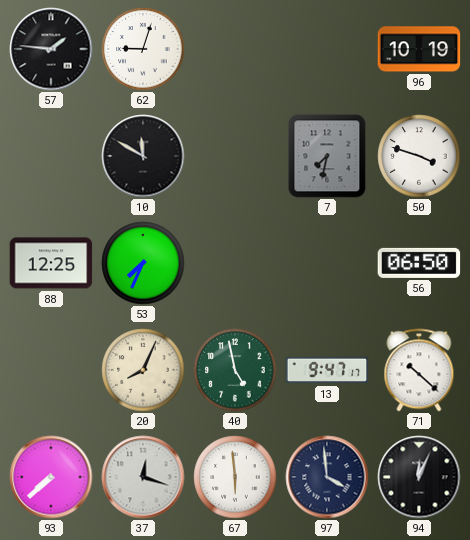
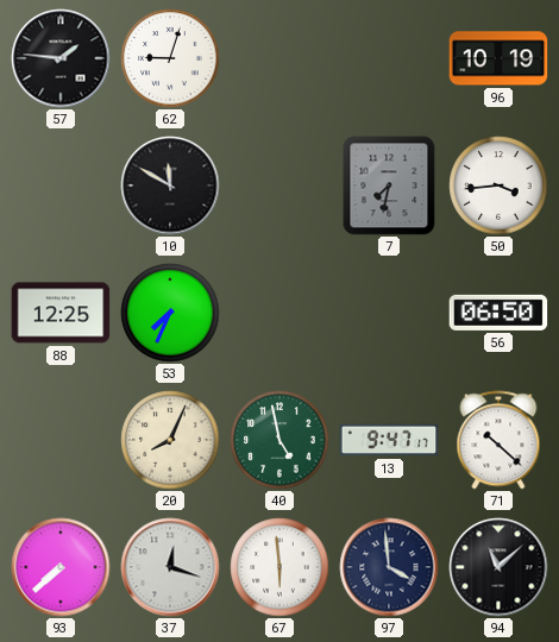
50: 3:48 -> 3:44 (498, 185)
94: 12:04 -> 11:08 (498, 567)
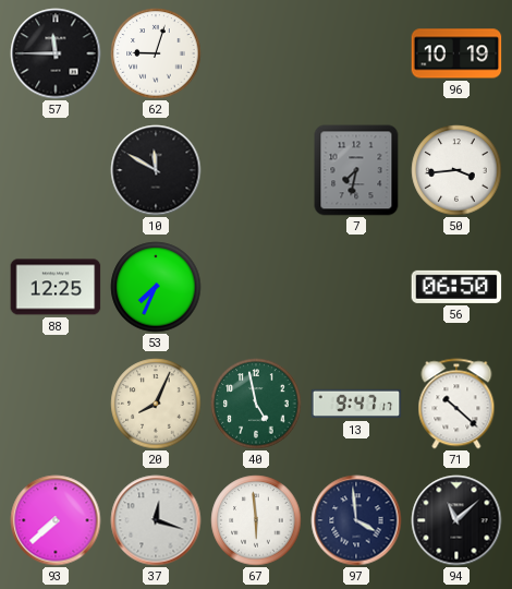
57: 1:46 -> 11:45 (56, 53)
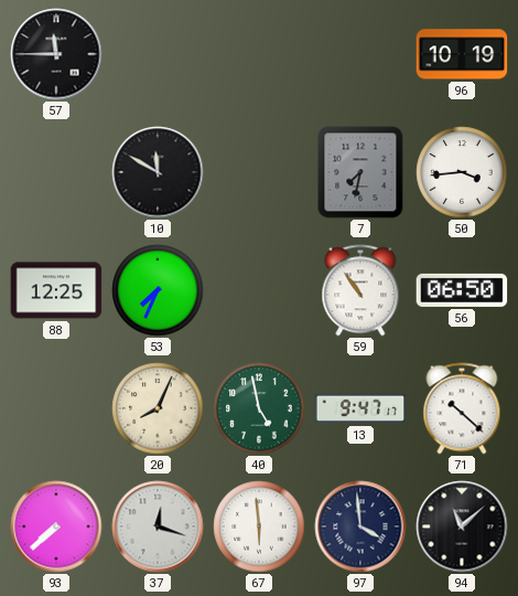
62: 9:03 -> none (156, 53)
59: none -> 10:54 (360, 290)
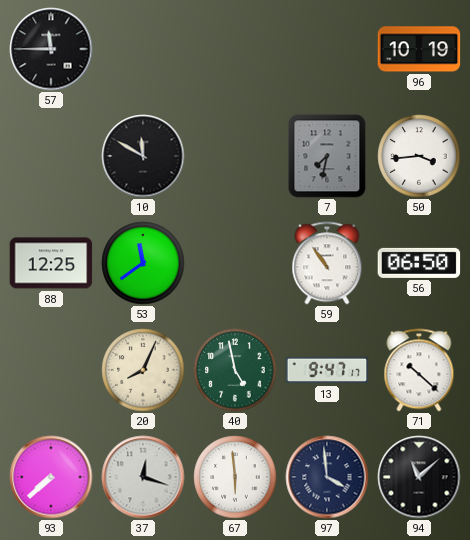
53: 7:34 -> 11:39 (143, 263)
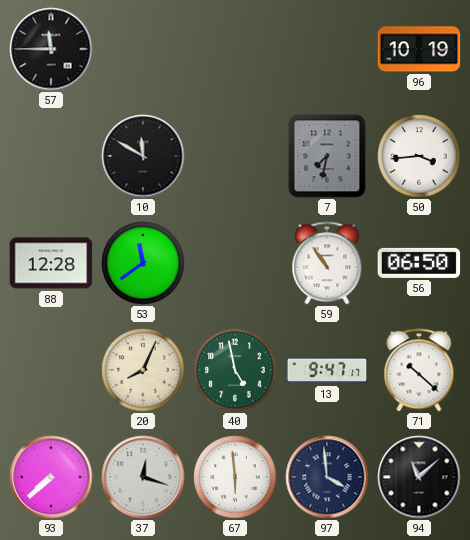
88: 12:25 -> 12:28 (51, 263)
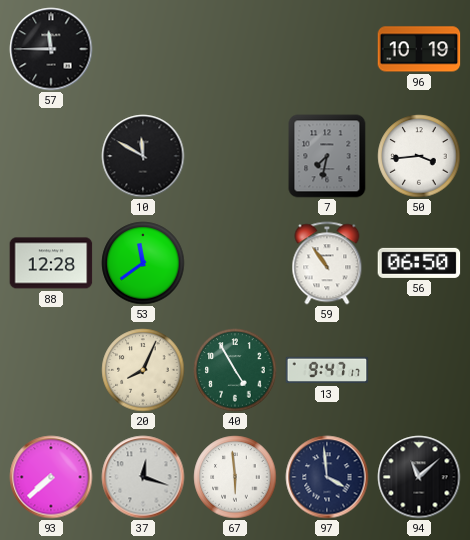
40: 4:58 -> 4:55 (235, 370)
71: 10:22 -> none (419, 370)
